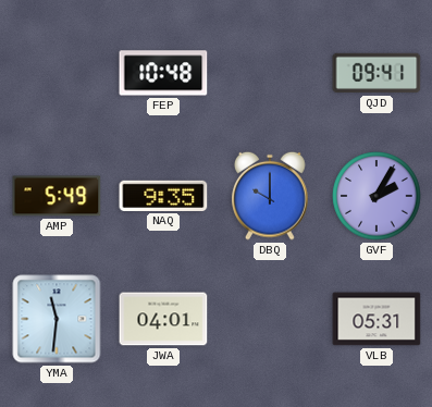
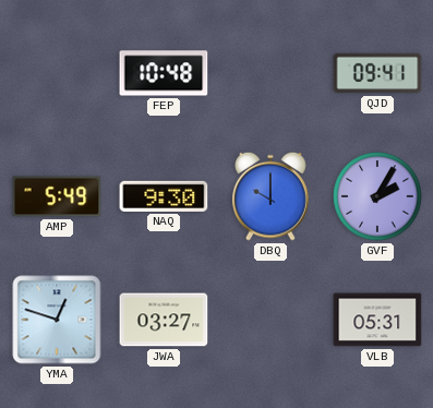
NAQ: 9:35 -> 9:30 (164, 196)
YMA: 11:31 -> 12:48 (57, 320)
JWA: 04:01 -> 03:27 (164, 320)
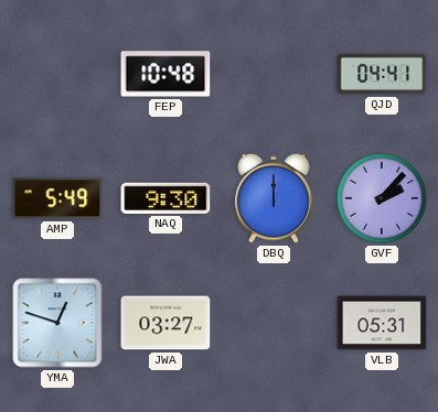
QJD: 09:41 -> 04:41 (382, 74)
DBQ: 10:00 -> 12:00 (274, 198)
GVF: 2:05 -> 2:07 (382, 198)
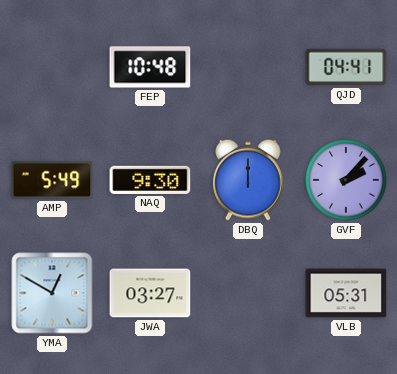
YMA: 12:48 -> 12:50 (52, 293)
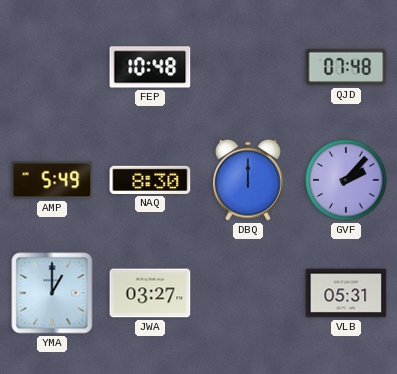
QJD: 04:41 -> 07:48 (346, 67)
NAQ: 9:30 -> 8:30 (150, 180)
YMA: 12:50 -> 1:00 (52, 293)
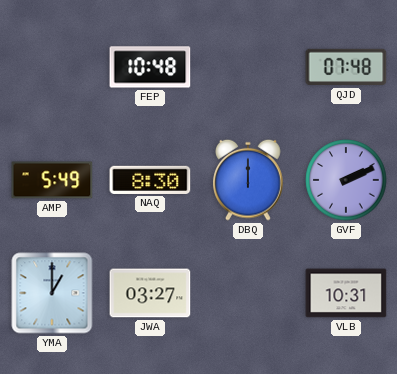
GVF: 2:07 -> 2:11 (346, 180)
VLB: 05:31 -> 10:31 (346, 293)
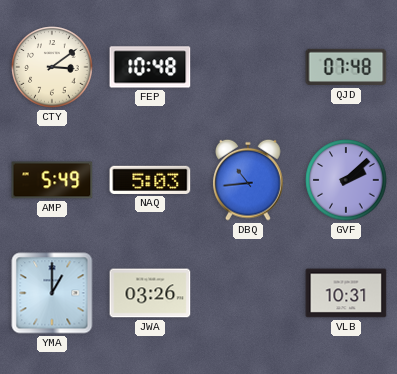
CTY: none -> 3:09 (52, 67)
NAQ: 8:30 -> 5:03 (150, 180)
DBQ: 12:00 -> 10:44 (248, 180)
GVF: 2:11 -> 2:08 (346, 180)
JWA: 03:27 -> 03:26 (150, 293)
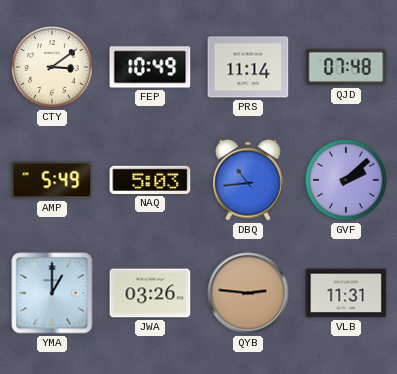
FEP: 10:48 -> 10:49 (150, 67)
PRS: none -> 11:14 (248, 67)
QYB: none -> 2:46 (248, 293)
VLB: 10:31 -> 11:31 (346, 293)
